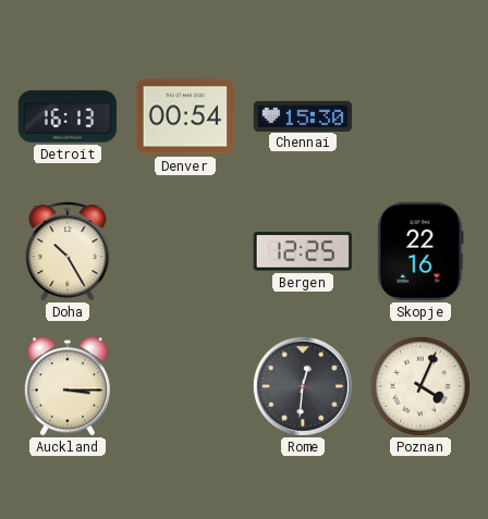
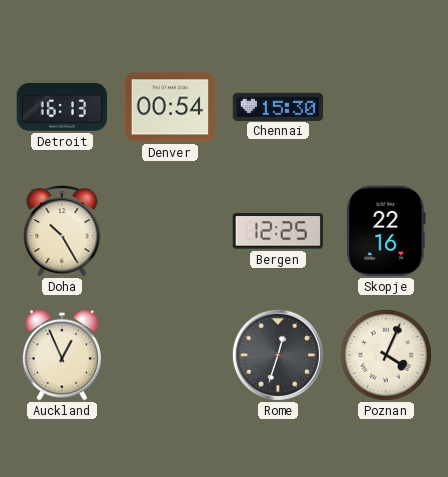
Auckland: 3:15 -> 12:56 (62, 355)
Rome: 12:31 -> 12:33 (278, 355)
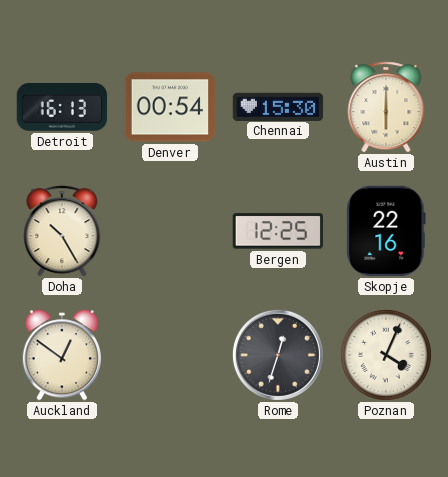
Austin: none -> 6:00 (386, 107)
Auckland: 12:56 -> 12:51 (62, 355)
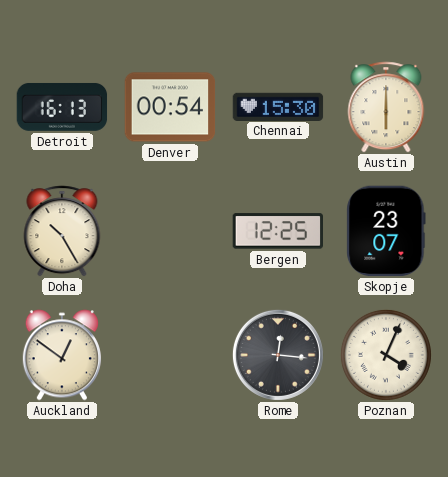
Skopje: 22:16 -> 23:07 (386, 231)
Rome: 12:33 -> 12:16 (278, 355)
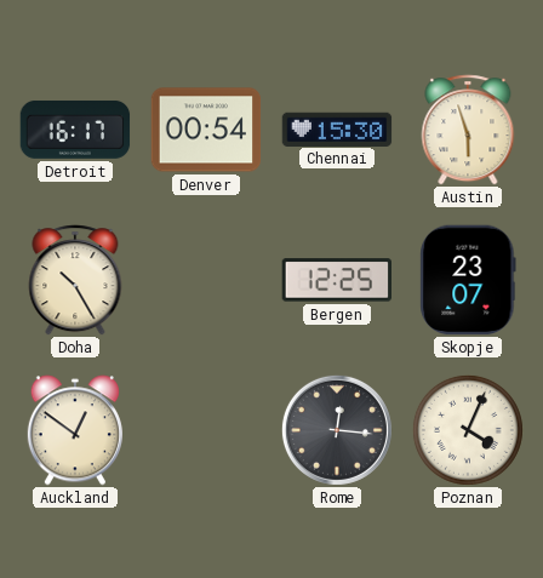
Detroit: 16:13 -> 16:17 (75, 130)
Austin: 6:00 -> 5:57 (468, 130)
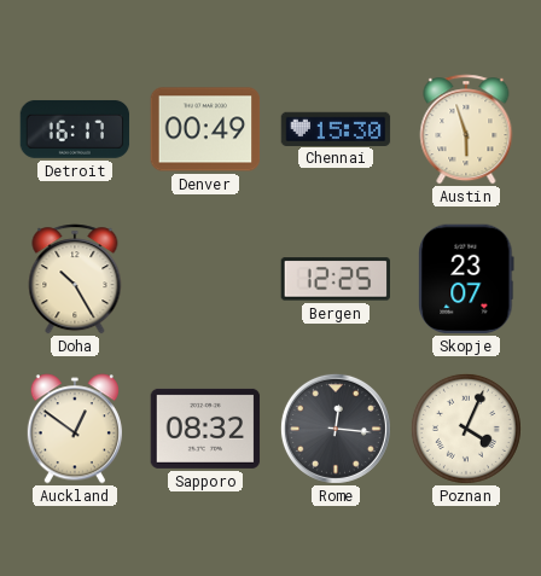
Denver: 00:54 -> 00:49 (205, 129)
Sapporo: none -> 08:32 (205, 429)
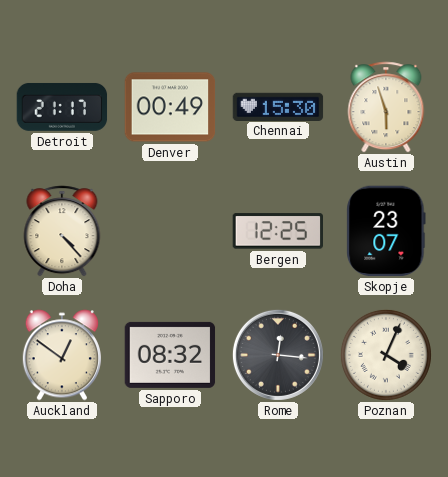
Detroit: 16:17 -> 21:17 (62, 107)
Doha: 10:25 -> 4:23 (62, 231)
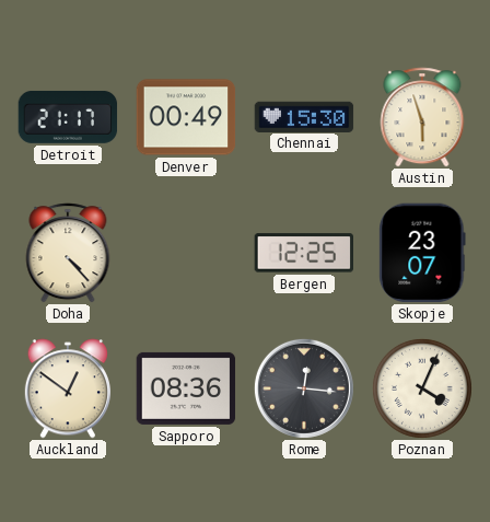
Sapporo: 08:32 -> 08:36 (186, 388)
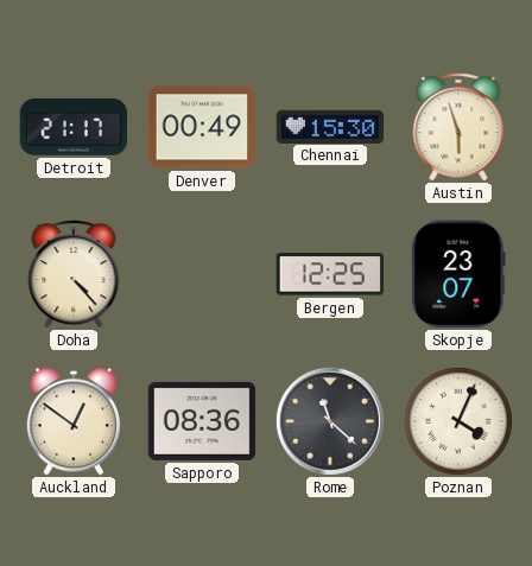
Rome: 12:16 -> 11:22 (330, 421)
